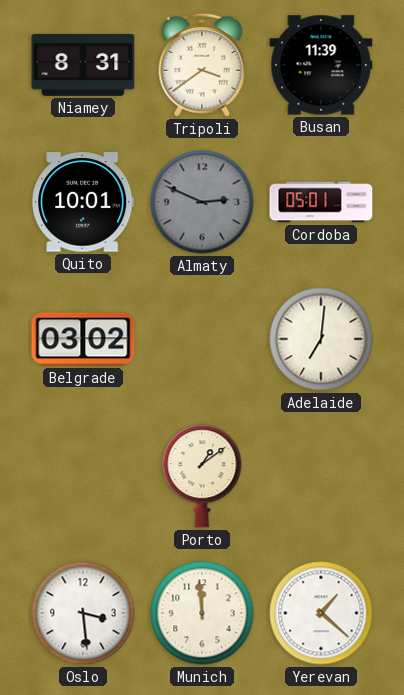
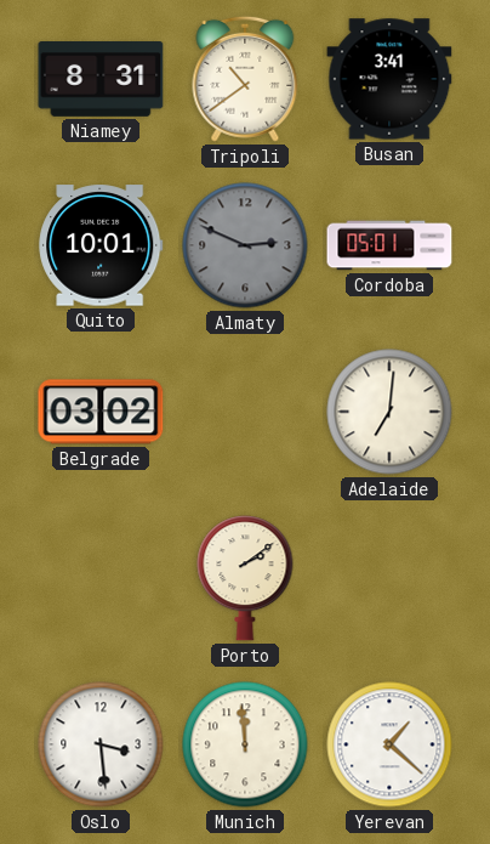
Tripoli: 3:39 -> 10:39 (245, 79)
Busan: 11:39 -> 3:41 (389, 79)
Porto: 1:09 -> 2:09 (245, 578)
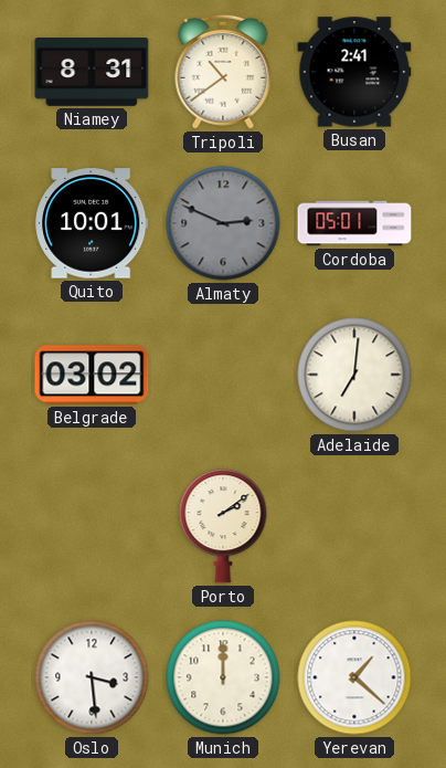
Busan: 3:41 -> 2:41 (354, 72)
Munich: 11:59 -> 12:00 (223, 677)
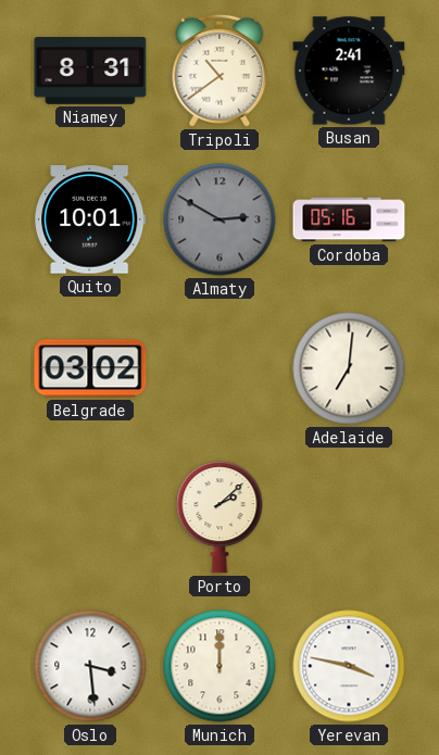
Almaty: 2:49 -> 2:50 (220, 219)
Cordoba: 05:01 -> 05:16 (349, 219)
Porto: 2:09 -> 2:08 (220, 517)
Yerevan: 1:22 -> 3:47 (349, 666)
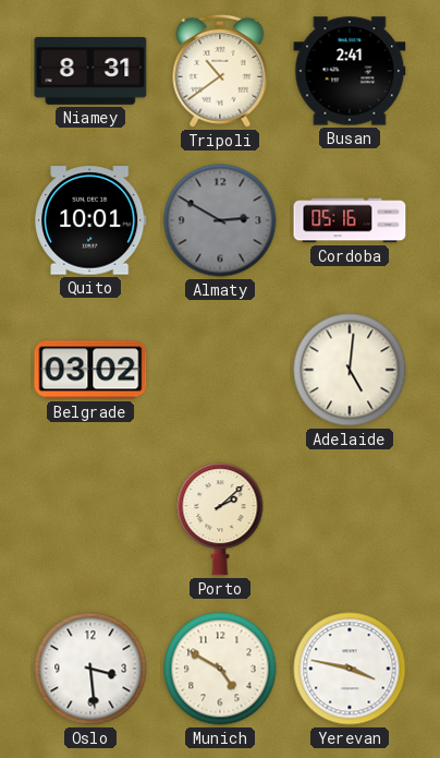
Adelaide: 7:01 -> 5:01 (350, 370)
Munich: 12:00 -> 4:50 (220, 669)
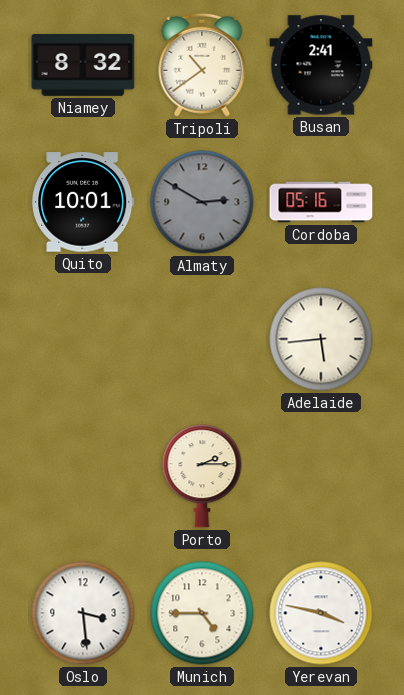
Niamey: 8:31 -> 8:32 (83, 66)
Belgrade: 03:02 -> none (90, 370)
Adelaide: 5:01 -> 5:44 (321, 339)
Porto: 2:08 -> 2:15 (202, 476)
Munich: 4:50 -> 4:45 (202, 613)
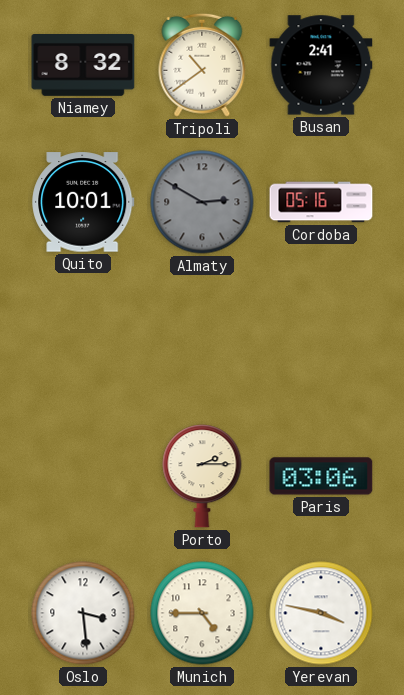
Adelaide: 5:44 -> none (321, 339)
Paris: none -> 03:06 (321, 476)
